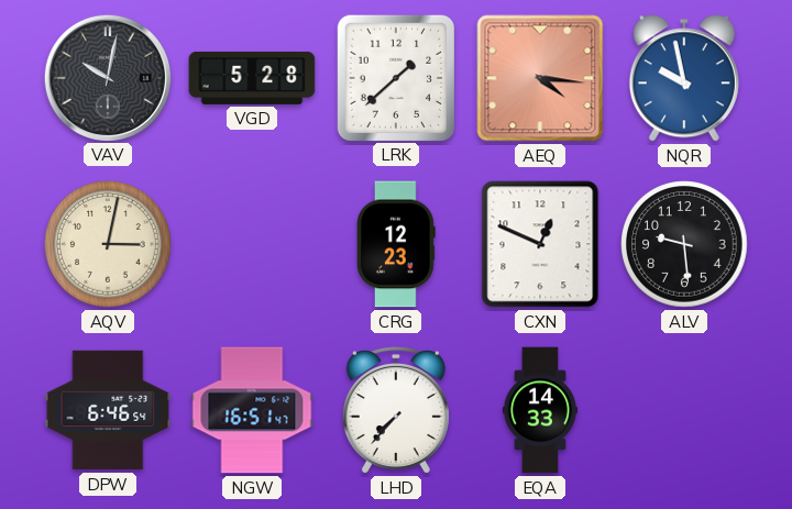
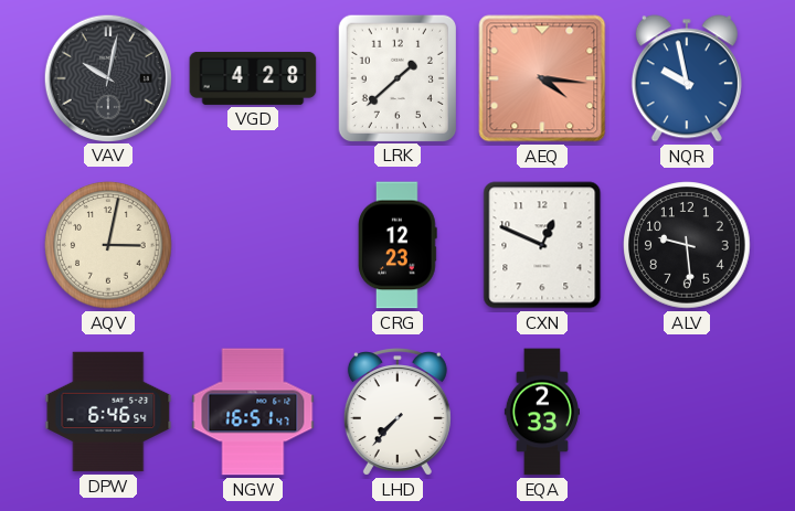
VGD: 5:28 -> 4:28 (253, 78)
EQA: 14:33 -> 2:33 (542, 412)
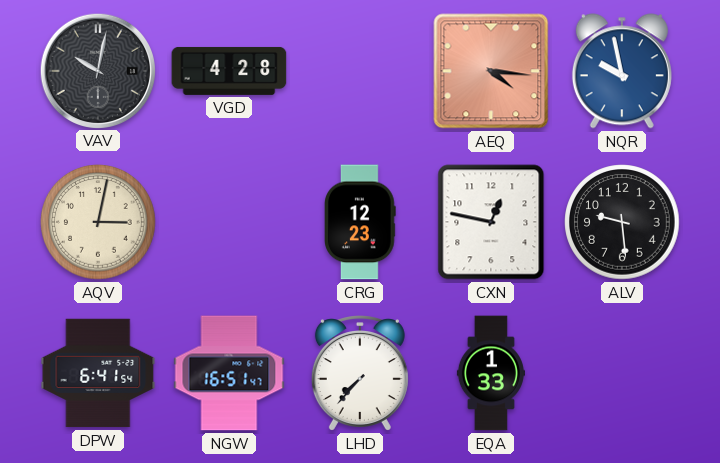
LRK: 1:38 -> none (396, 77)
CXN: 12:49 -> 12:47 (491, 222)
DPW: 6:46 -> 6:41 (98, 373)
EQA: 2:33 -> 1:33 (491, 373)
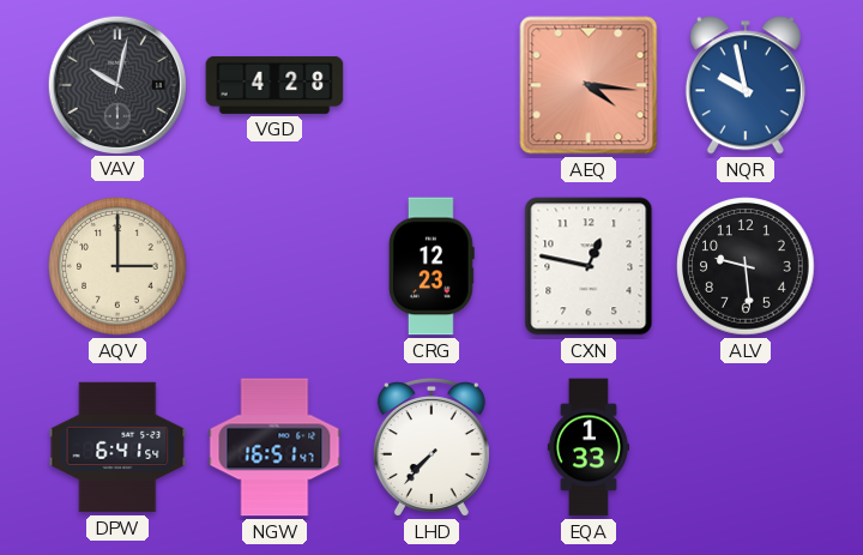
AQV: 3:02 -> 3:00 (117, 266)
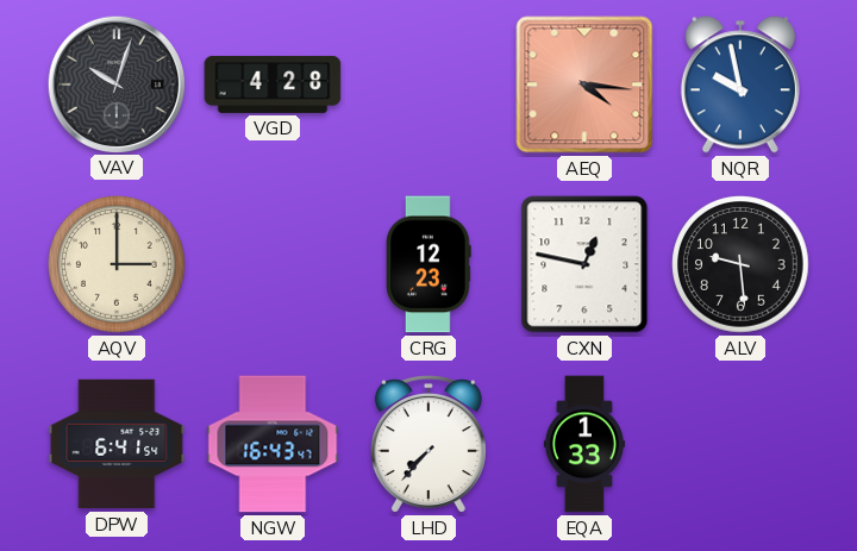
VAV: 10:02 -> 10:03 (115, 83)
NGW: 16:51 -> 16:43 (273, 444)
